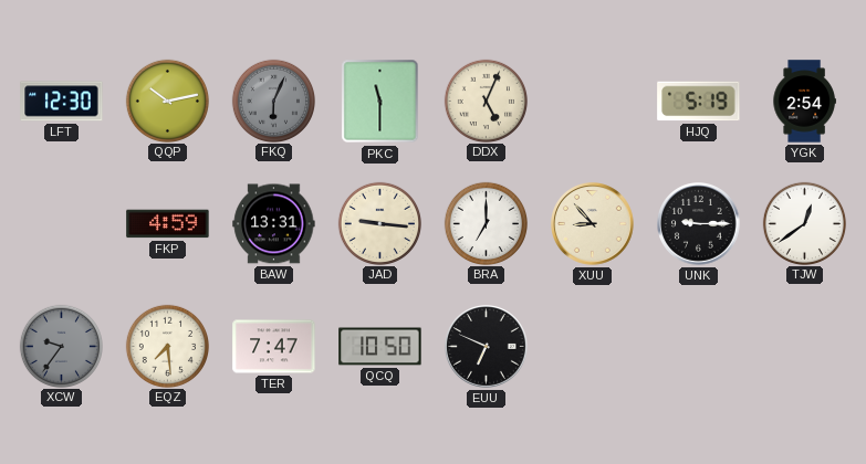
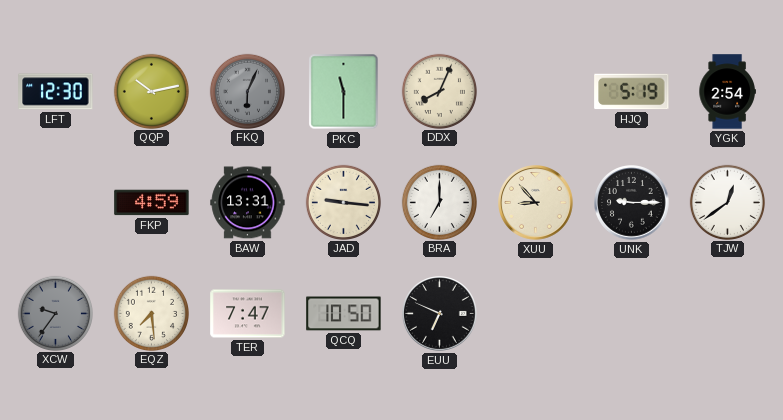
DDX: 5:04 -> 8:04 (439, 91)
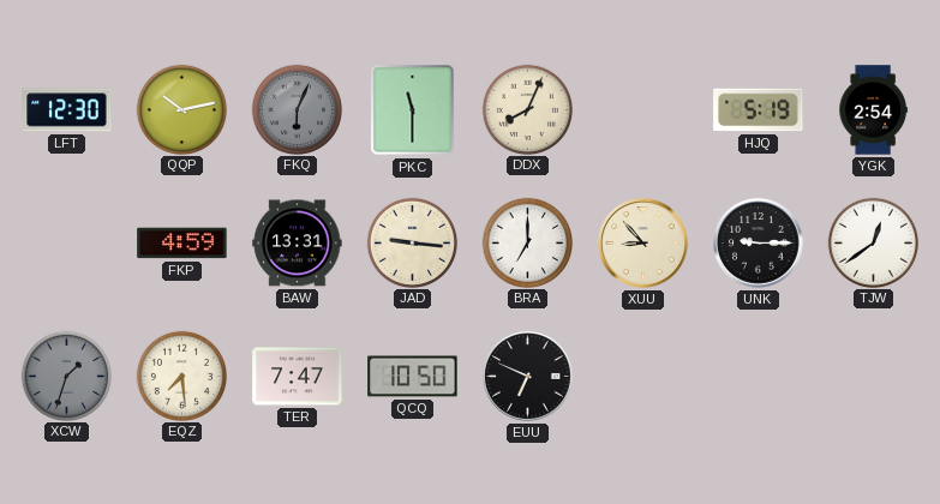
XCW: 9:36 -> 1:33 (66, 376)
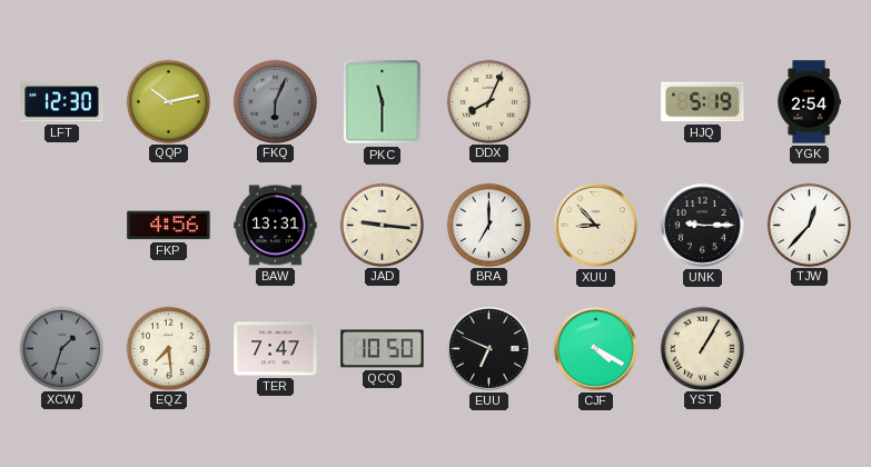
FKP: 4:59 -> 4:56 (169, 226)
TJW: 12:39 -> 12:37 (809, 225)
CJF: none -> 4:20 (596, 349)
YST: none -> 1:05 (702, 348)
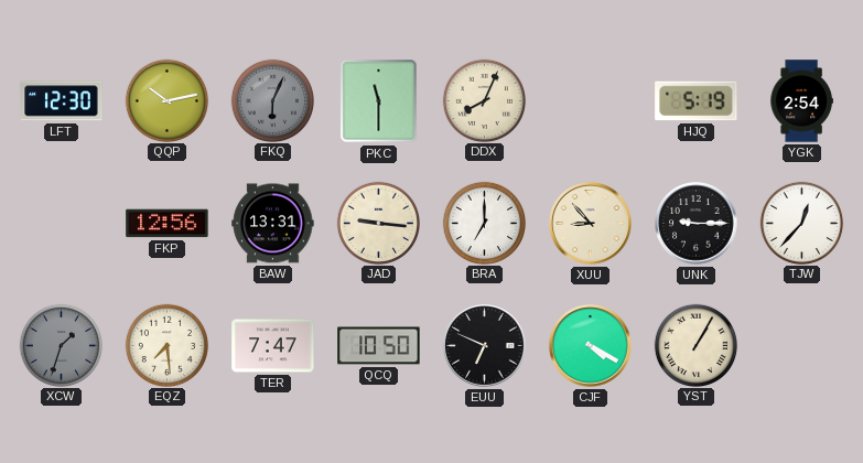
FKP: 4:56 -> 12:56 (168, 224)
